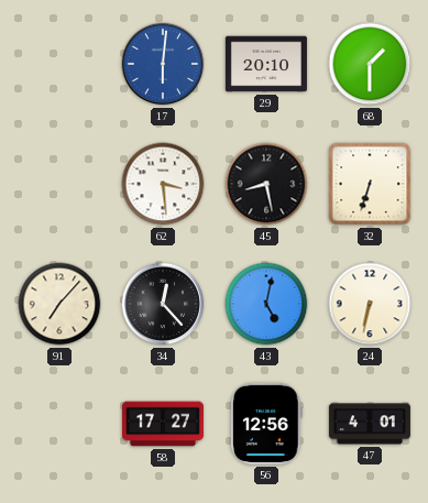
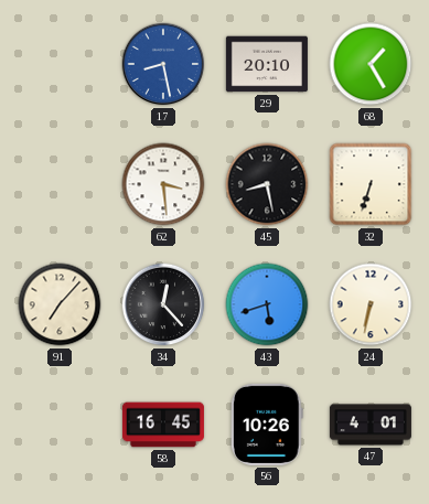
17: 6:01 -> 8:28 (163, 64)
68: 1:30 -> 1:25 (371, 64)
43: 5:02 -> 5:42 (267, 304)
58: 17:27 -> 16:45 (163, 425)
56: 12:56 -> 10:26 (268, 425)
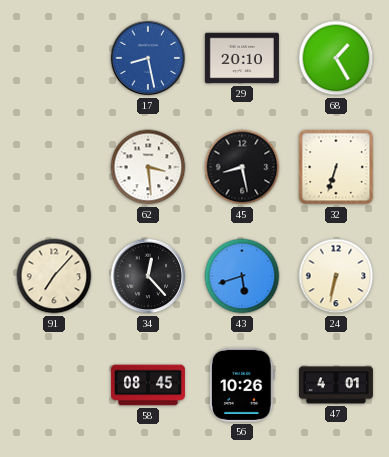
58: 16:45 -> 08:45 (148, 385)
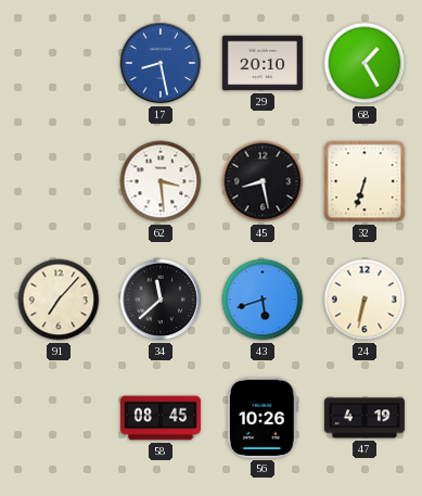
34: 12:23 -> 11:38 (161, 300)
47: 4:01 -> 4:19 (365, 418)
